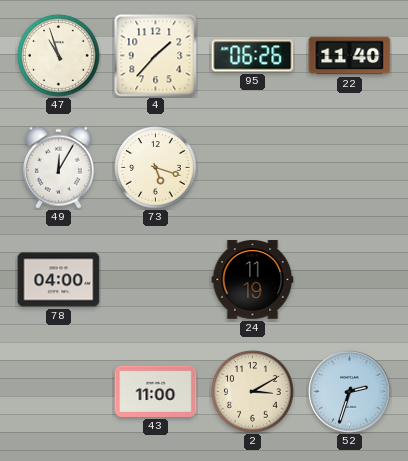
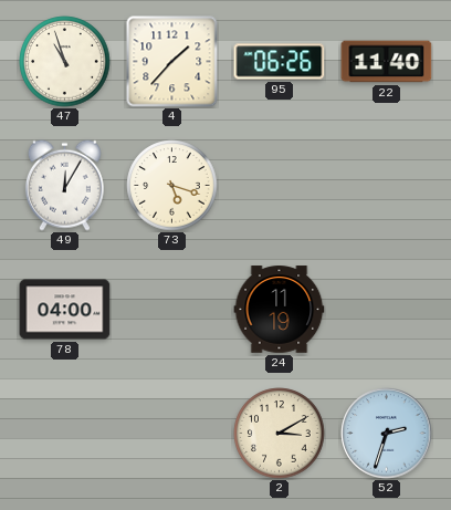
43: 11:00 -> none (156, 391)
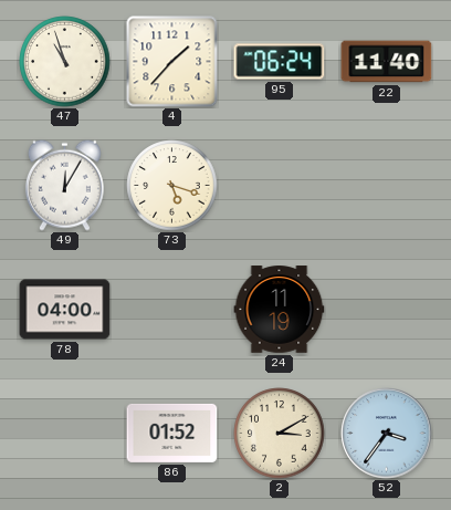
95: 06:26 -> 06:24 (280, 62)
86: none -> 01:52 (172, 433)
52: 2:33 -> 3:36 (387, 434)
